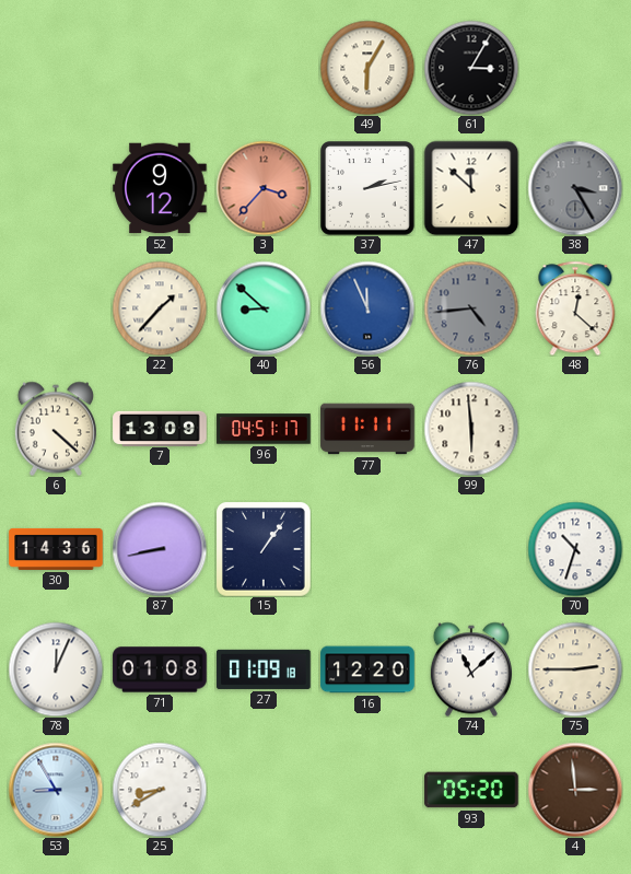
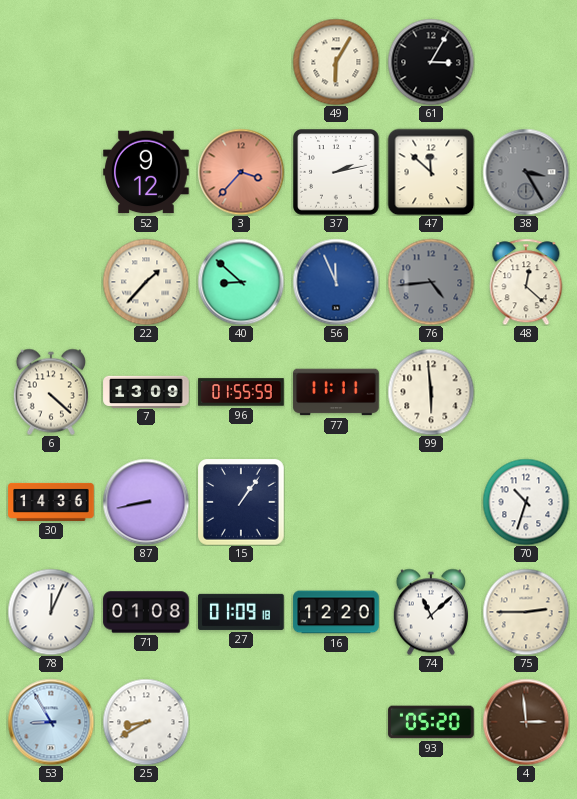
96: 04:51 -> 01:55 (241, 392)
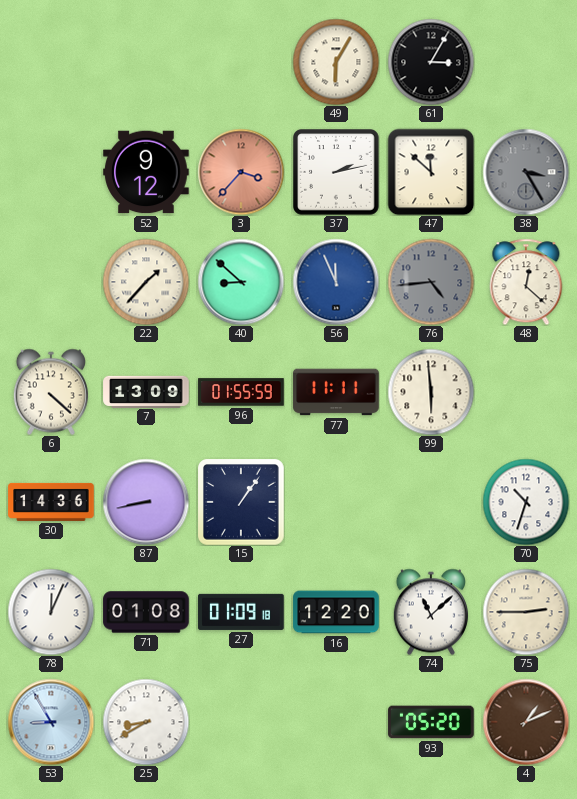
4: 2:59 -> 1:11 (526, 722)
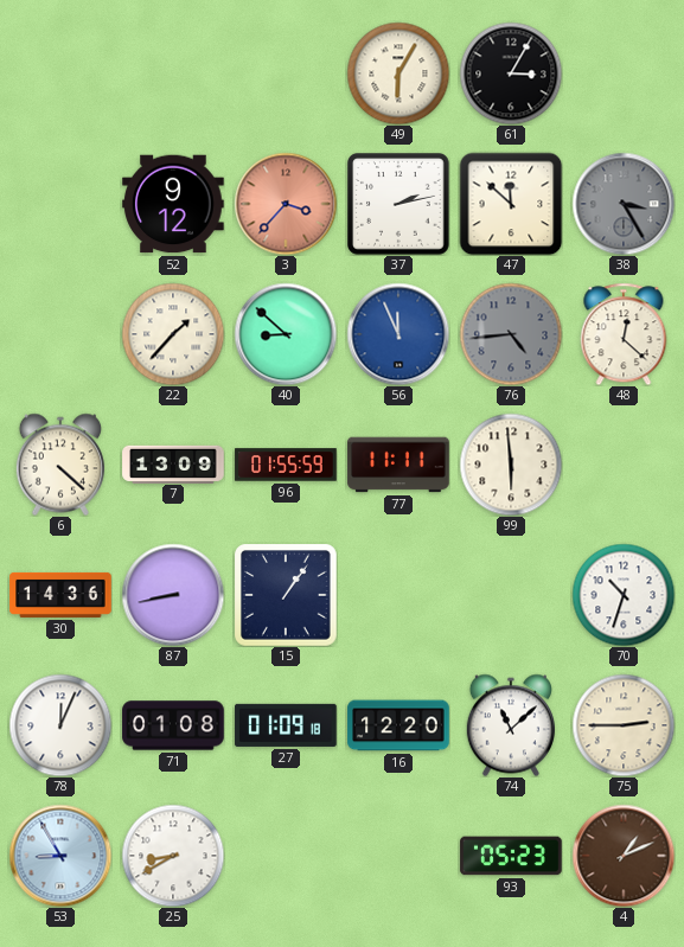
93: 05:20 -> 05:23 (511, 856)
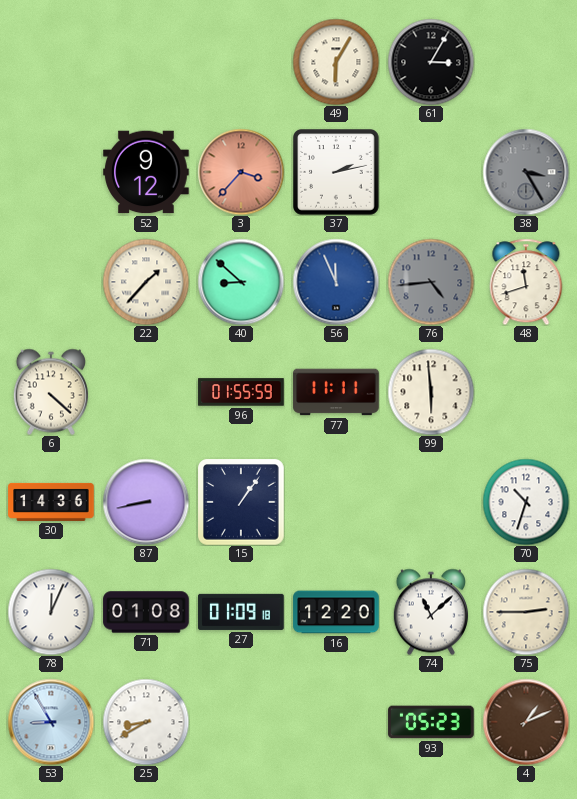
47: 11:52 -> none (511, 204)
48: 12:22 -> 11:42 (526, 282)
7: 13:09 -> none (173, 463)
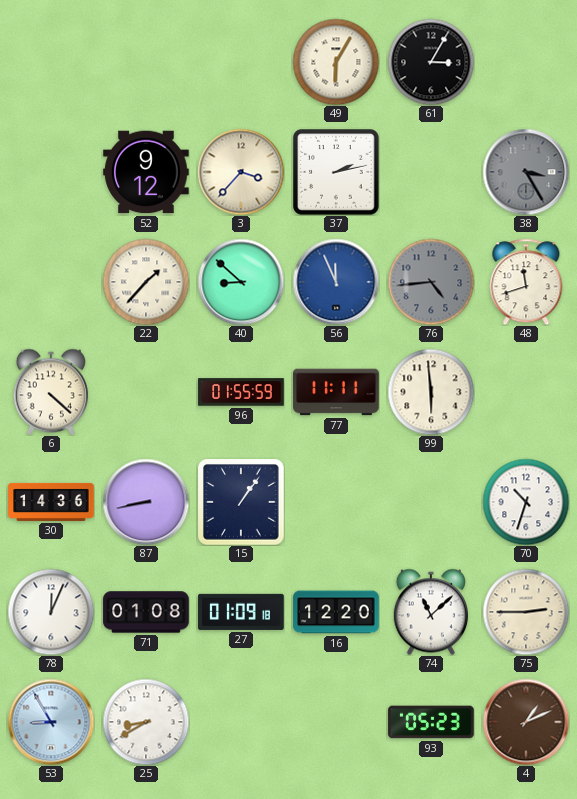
3 dial: salmon -> cream (241, 172)
